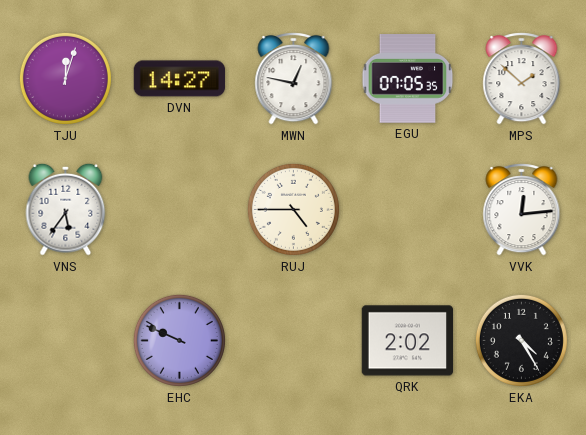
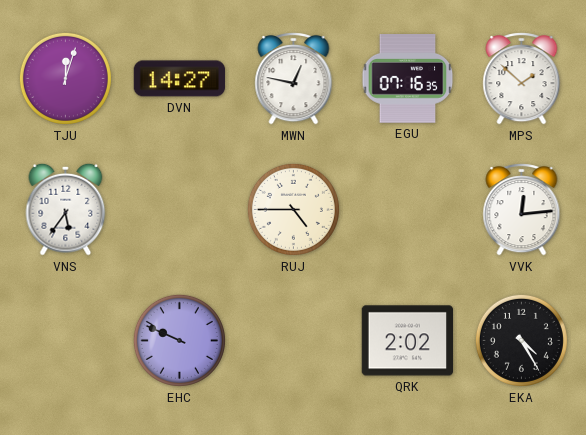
EGU: 07:05 -> 07:16 (408, 79)
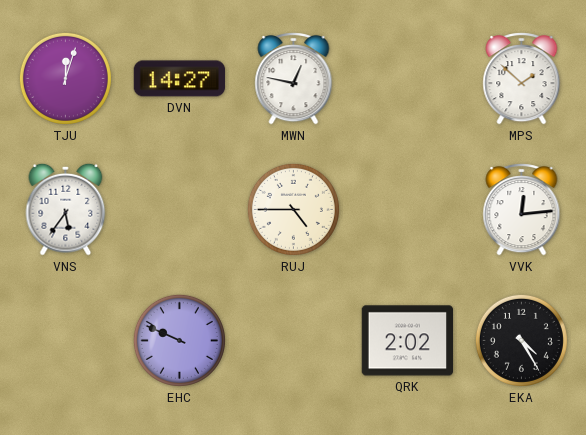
EGU: 07:16 -> none (408, 79)
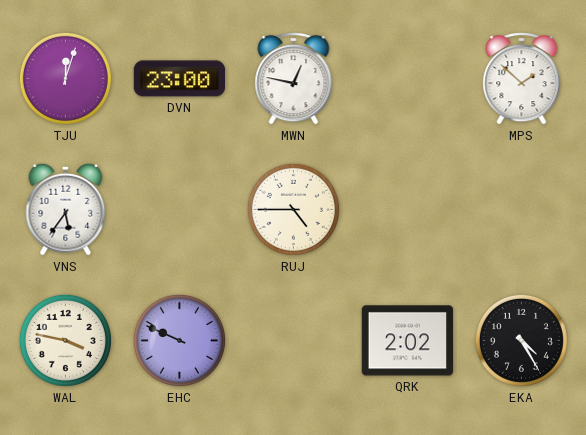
DVN: 14:27 -> 23:00 (180, 79)
VVK: 12:14 -> none (522, 210)
WAL: none -> 3:47 (65, 340)
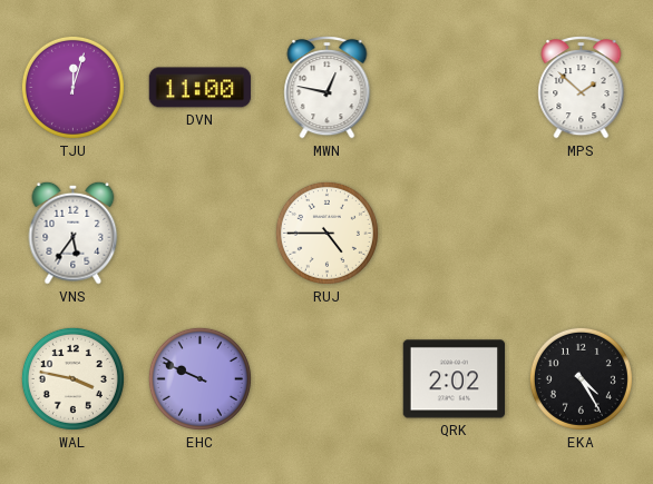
DVN: 23:00 -> 11:00 (201, 88)
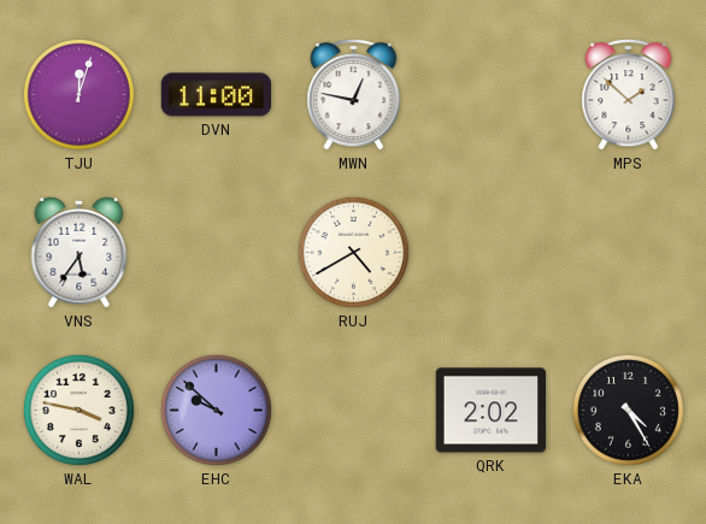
RUJ: 4:45 -> 4:40 (353, 252)
EHC: 9:49 -> 9:52 (216, 410)
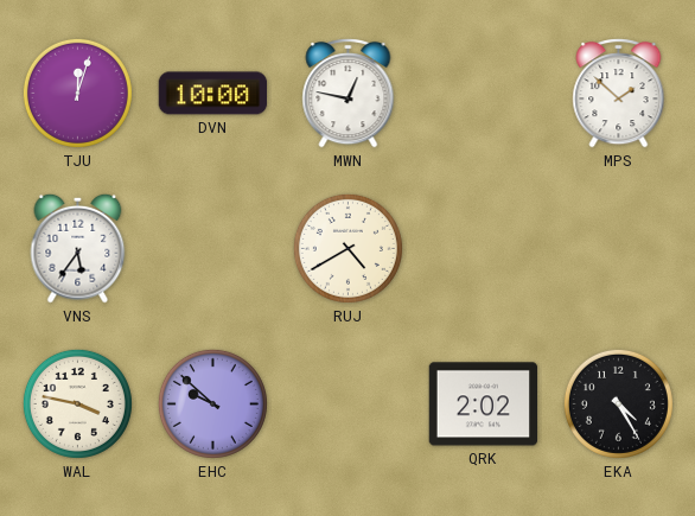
DVN: 11:00 -> 10:00 (213, 94)
